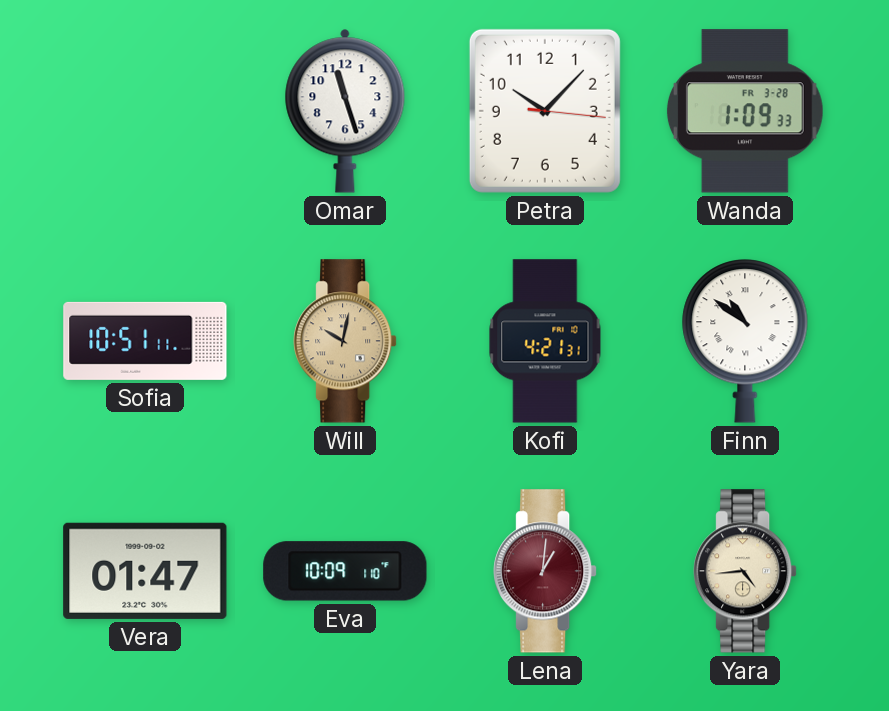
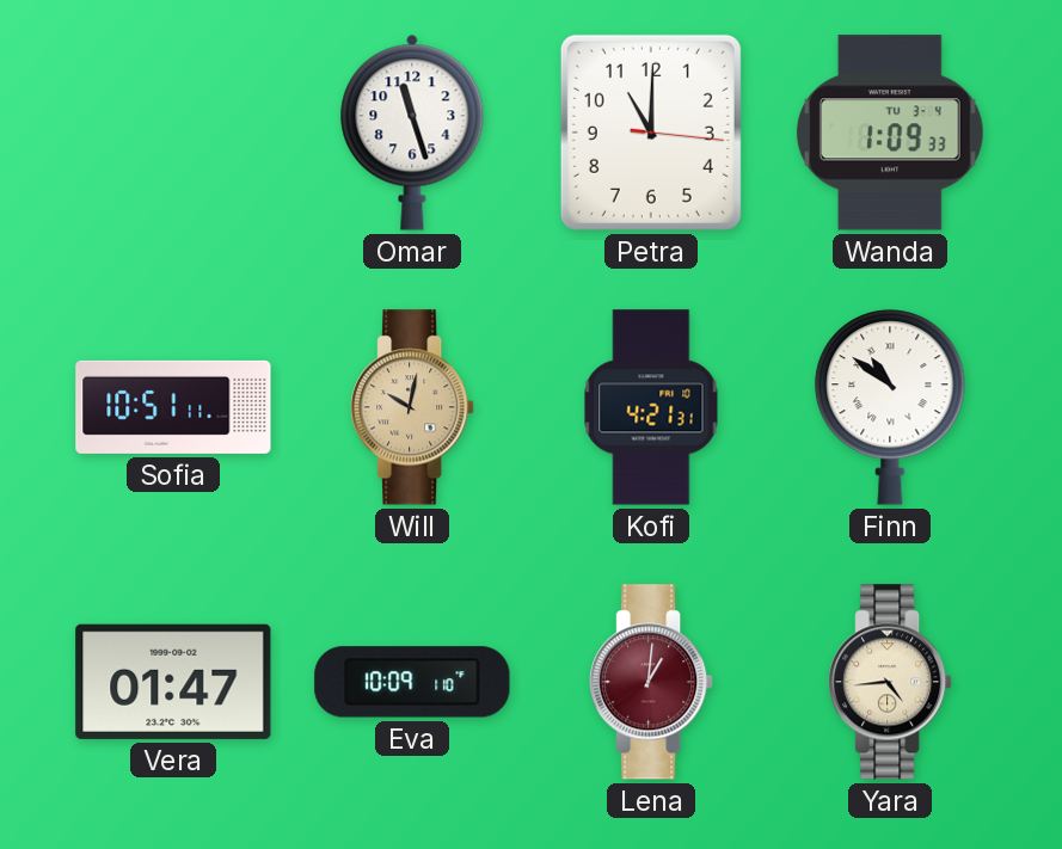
Petra: 10:07 -> 11:00 (651, 133)
Wanda date: FR 3-28 -> TU 3-4 (890, 133)
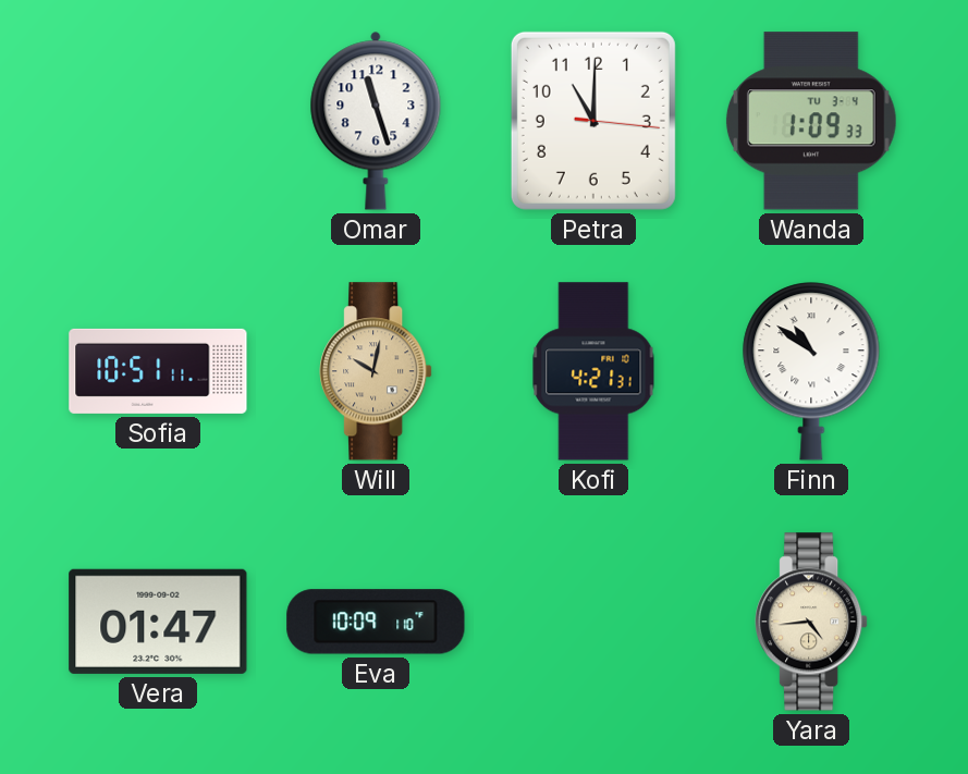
Lena: 1:01 -> none (651, 682)
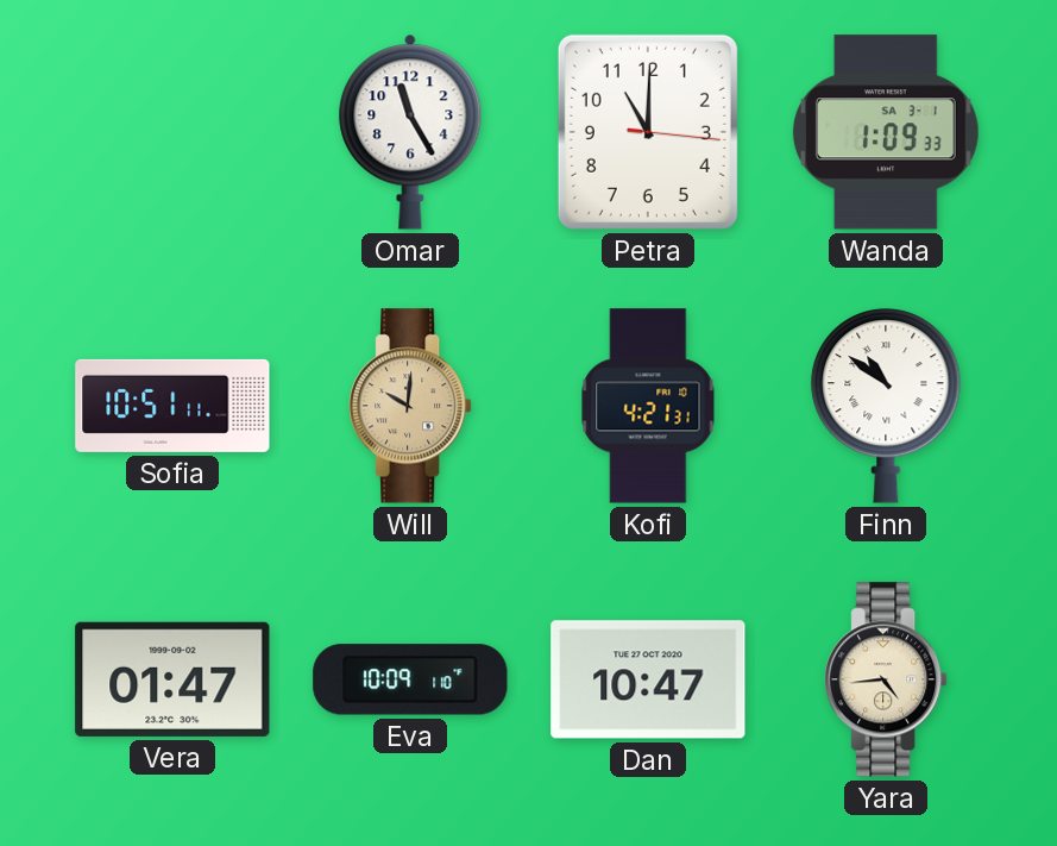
Omar: 11:27 -> 11:25 (410, 132)
Wanda date: TU 3-4 -> SA 3-1 (886, 132)
Will: 10:02 -> 10:01 (410, 406)
Dan: none -> 10:47 (648, 679)
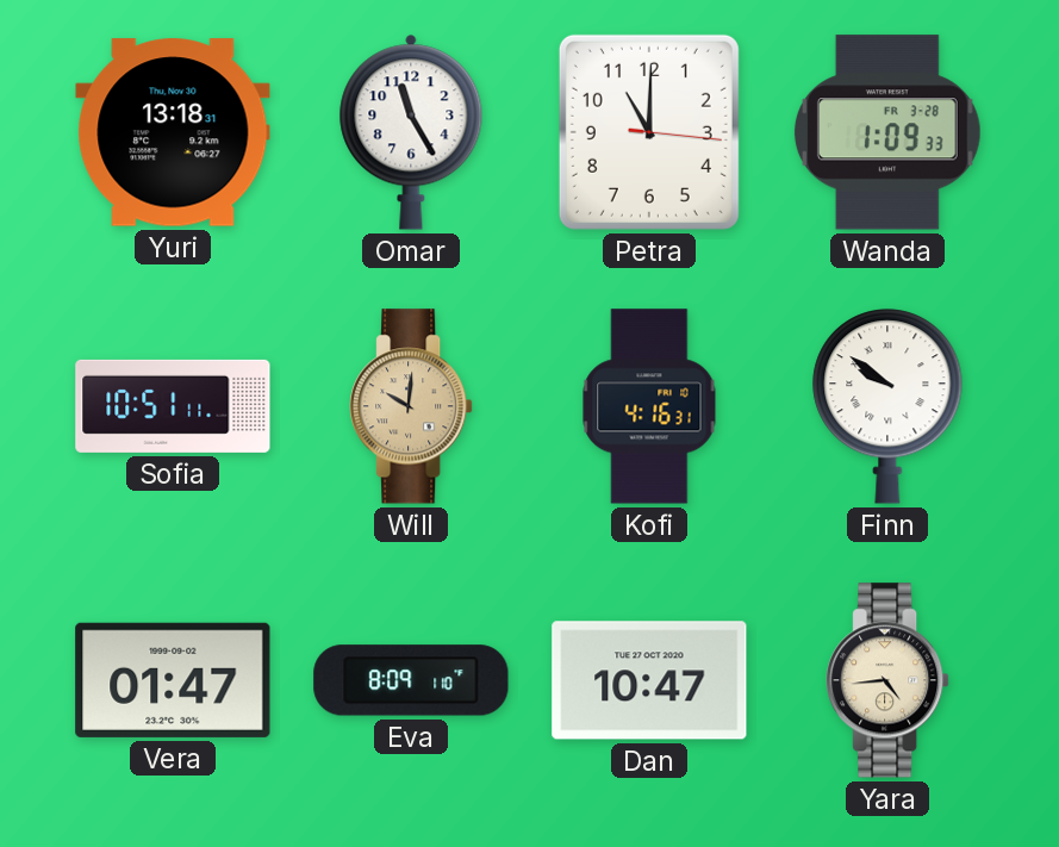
Yuri: none -> 13:18 (173, 132)
Wanda date: SA 3-1 -> FR 3-28 (887, 132)
Kofi: 4:21 -> 4:16 (649, 406)
Finn: 10:51 -> 9:51 (887, 406)
Eva: 10:09 -> 8:09 (411, 680)
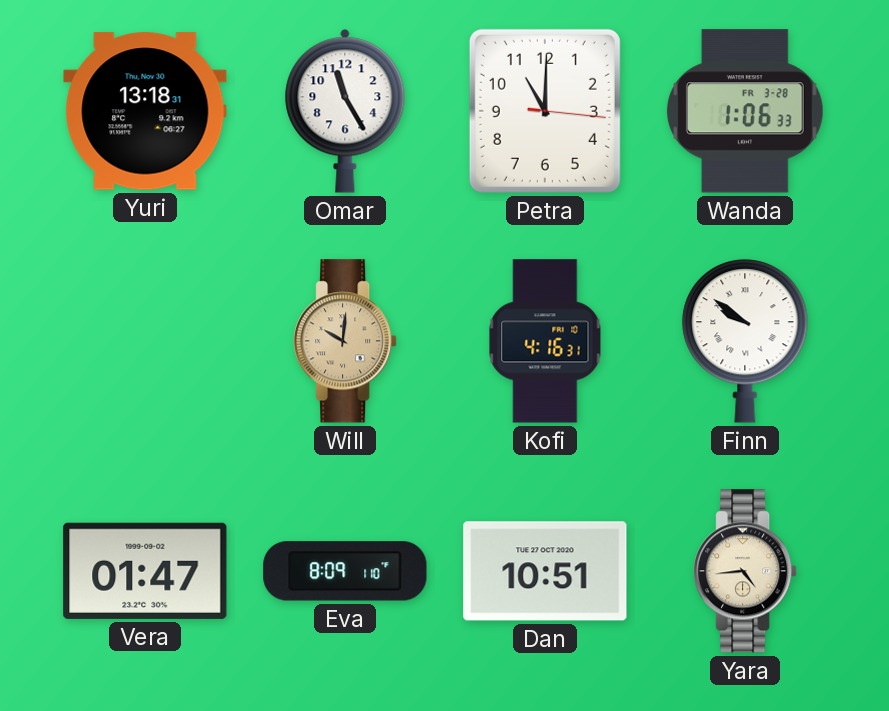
Wanda: 1:09 -> 1:06 (745, 111)
Sofia: 10:51 -> none (173, 406)
Dan: 10:47 -> 10:51 (545, 571)
